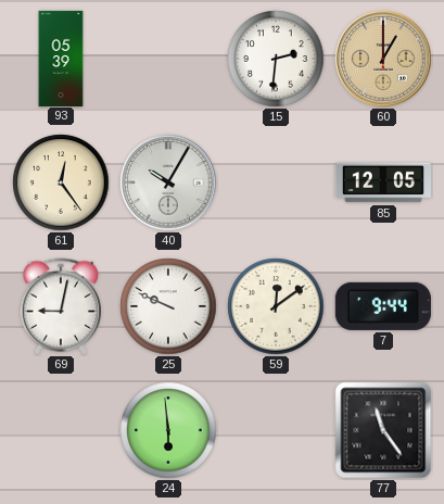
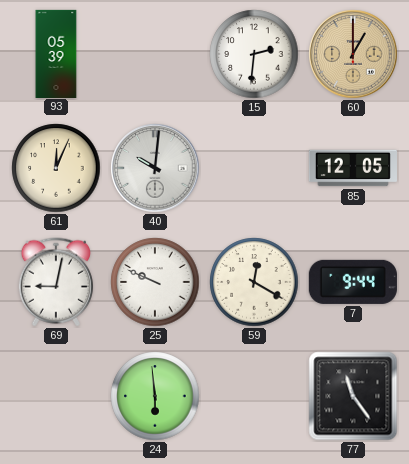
61: 12:24 -> 12:04 (56, 168)
40: 10:05 -> 10:01 (155, 168)
59: 12:09 -> 12:20 (254, 282)
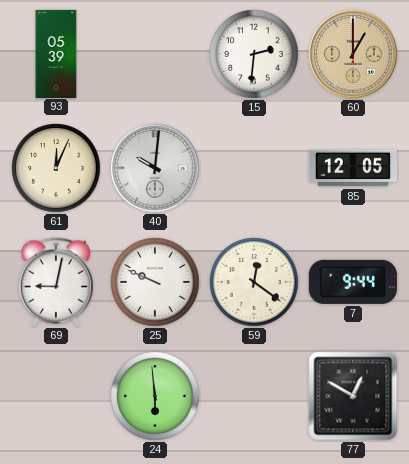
59: 12:20 -> 12:21 (254, 282)
77: 11:24 -> 12:50 (353, 396)
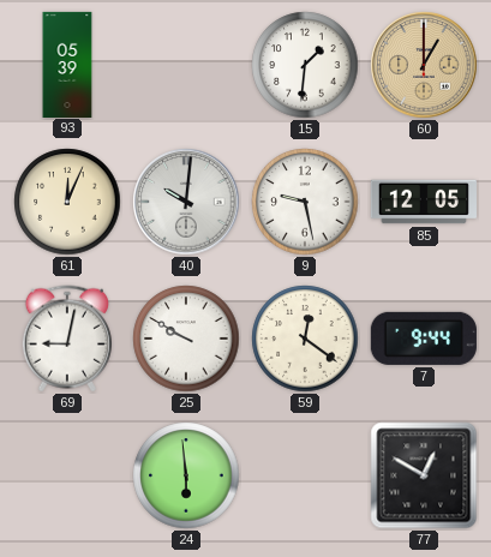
15: 2:31 -> 1:31 (305, 65)
9: none -> 9:28 (305, 202)
25: 9:49 -> 9:50 (186, 339)
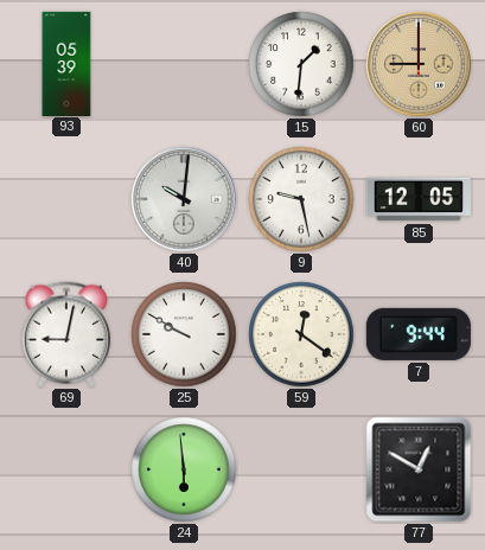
60: 1:00 -> 9:00 (419, 64)
61: 12:04 -> none (67, 202)
